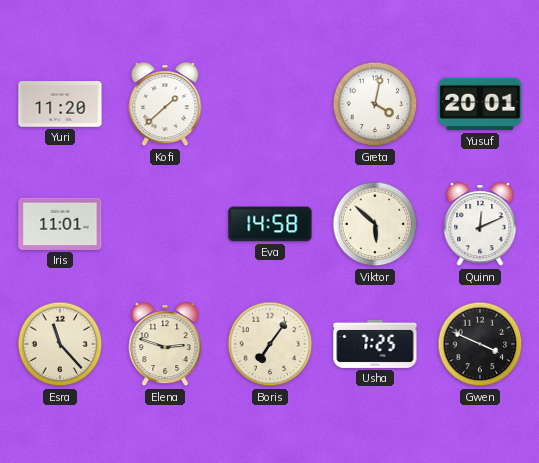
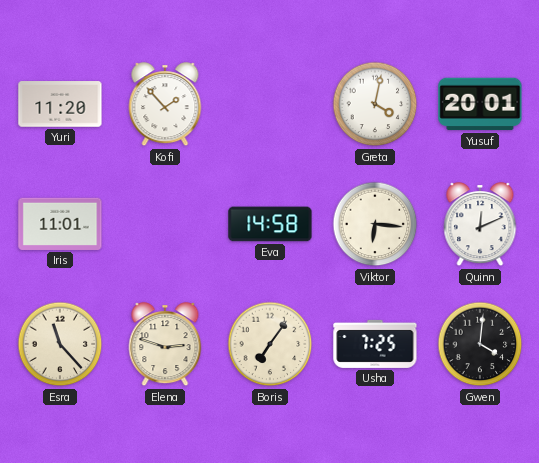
Kofi: 1:38 -> 1:53 (165, 105)
Viktor: 5:52 -> 6:16 (375, 224)
Gwen: 3:49 -> 4:01 (480, 344)
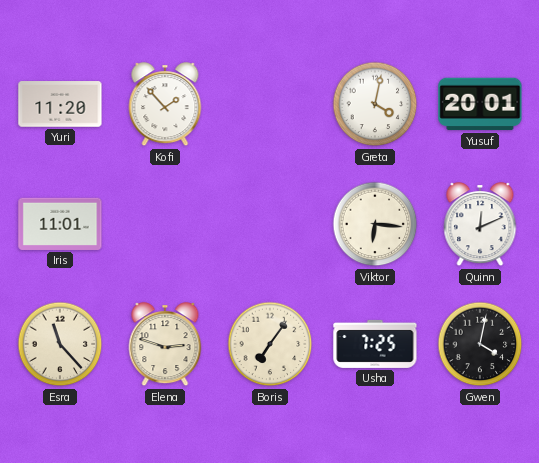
Eva: 14:58 -> none (270, 224)
Gwen: 4:01 -> 4:02 (480, 344)
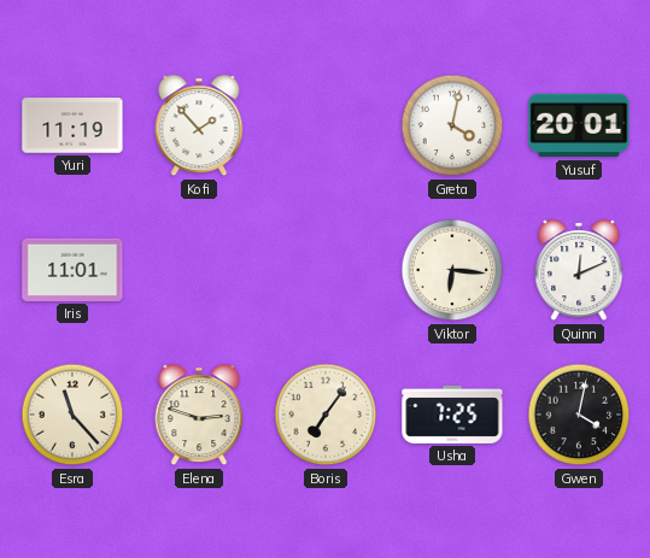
Yuri: 11:20 -> 11:19 (72, 125)
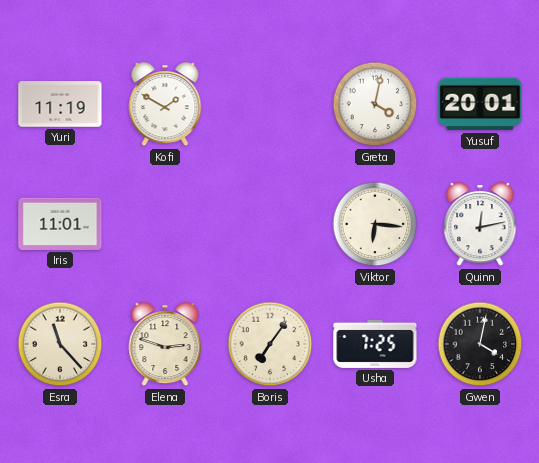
Kofi: 1:53 -> 1:50 (165, 105)
Quinn: 12:11 -> 12:13 (480, 225)
